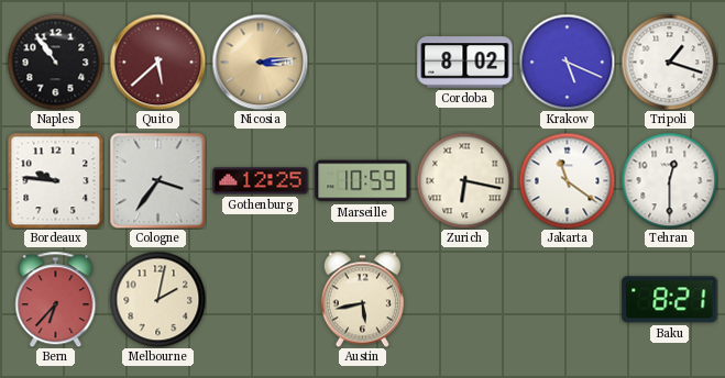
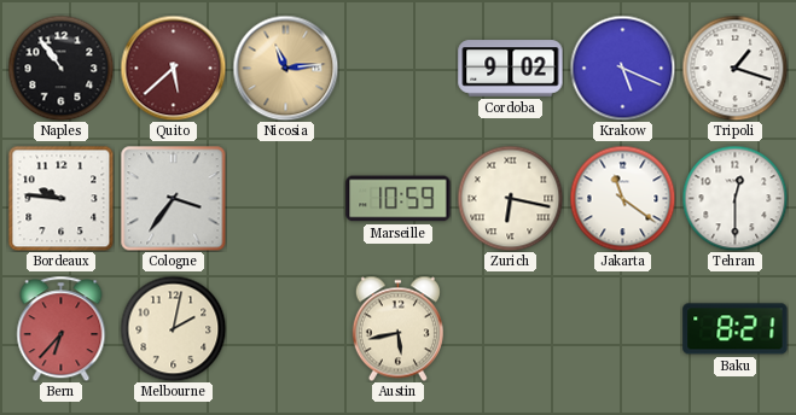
Nicosia: 3:14 -> 11:14 (285, 68)
Cordoba: 8:02 -> 9:02 (511, 69)
Gothenburg: 12:25 -> none (261, 181)
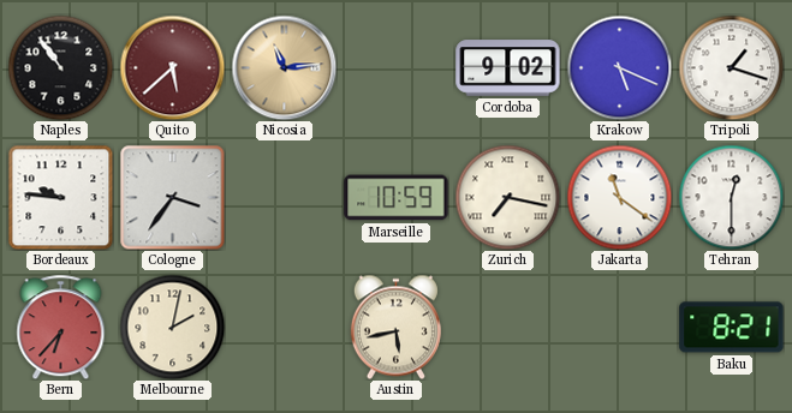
Zurich: 6:17 -> 7:17 (507, 197)
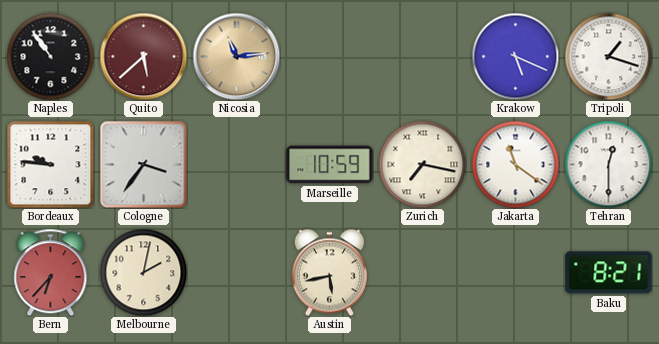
Cordoba: 9:02 -> none (508, 68)
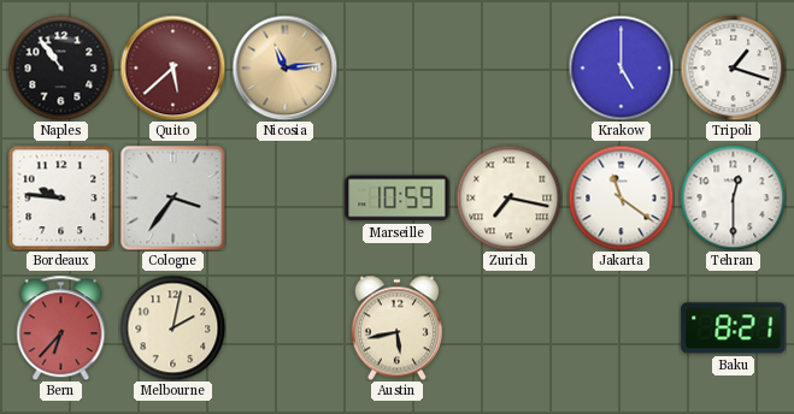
Krakow: 5:19 -> 5:00 (621, 67)
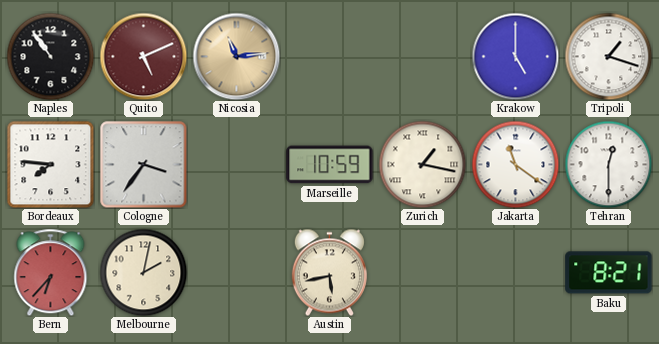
Quito: 5:38 -> 5:11 (143, 56)
Bordeaux: 9:46 -> 7:46 (50, 164)
Zurich: 7:17 -> 1:17 (422, 164)
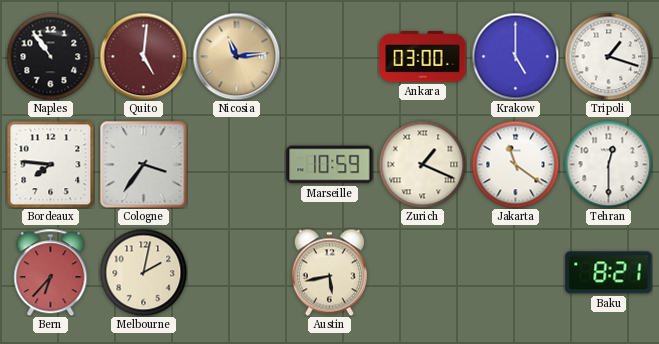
Quito: 5:11 -> 5:01 (143, 56)
Ankara: none -> 03:00 (423, 57)
Zurich: 1:17 -> 1:19 (422, 164)
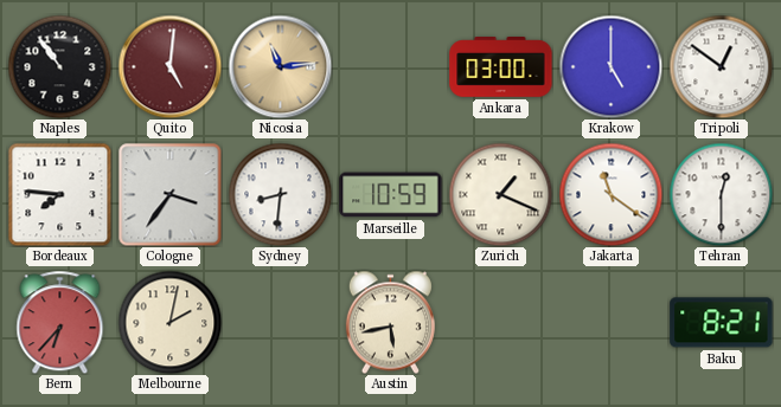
Tripoli: 1:18 -> 12:51 (721, 66)
Sydney: none -> 8:31 (280, 194)
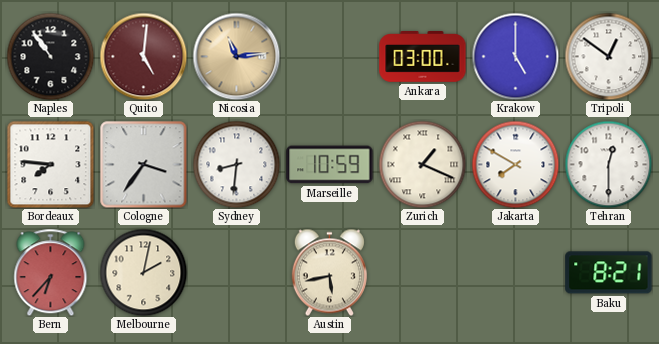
Jakarta: 11:21 -> 7:50 (515, 164)
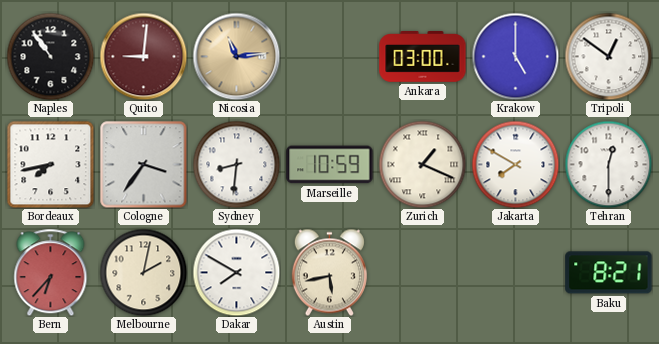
Quito: 5:01 -> 9:01 (143, 56)
Bordeaux: 7:46 -> 7:43 (50, 164)
Dakar: none -> 7:50 (236, 272)
